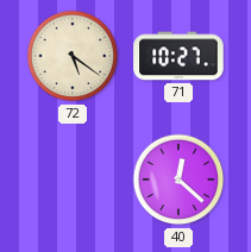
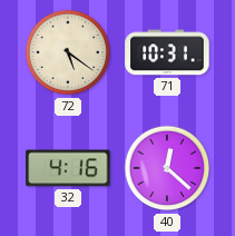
71: 10:27 -> 10:31 (167, 52)
32: none -> 4:16 (68, 168)
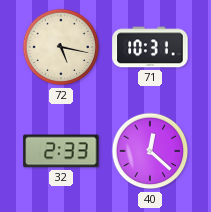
72: 5:21 -> 5:17 (61, 47)
32: 4:16 -> 2:33 (61, 151)
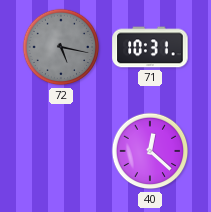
72 dial: cream -> grey (61, 47)
32: 2:33 -> none (61, 151)
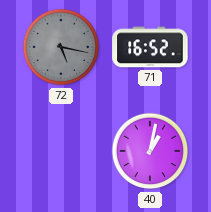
71: 10:31 -> 16:52 (150, 47)
40: 12:22 -> 1:02 (150, 151)
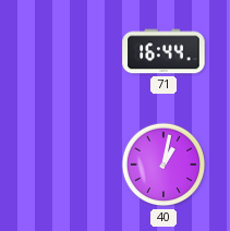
72: 5:17 -> none (61, 47)
71: 16:52 -> 16:44 (164, 51)
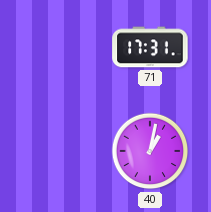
71: 16:44 -> 17:31 (150, 47)
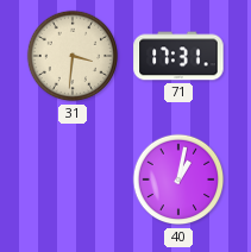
31: none -> 3:31 (73, 56)
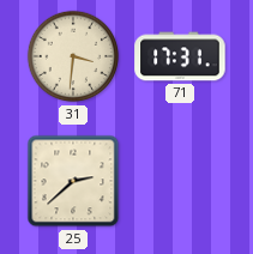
25: none -> 2:38 (73, 181)
40: 1:02 -> none (178, 179)
